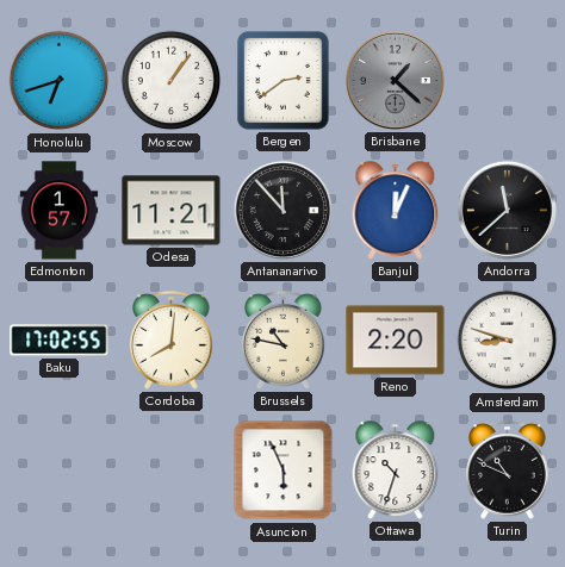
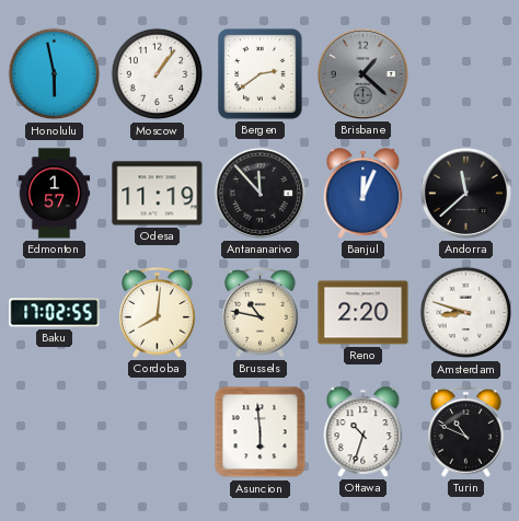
Honolulu: 6:42 -> 5:58 (55, 74)
Odesa: 11:21 -> 11:19 (158, 194)
Asuncion: 5:56 -> 5:59 (261, 432)
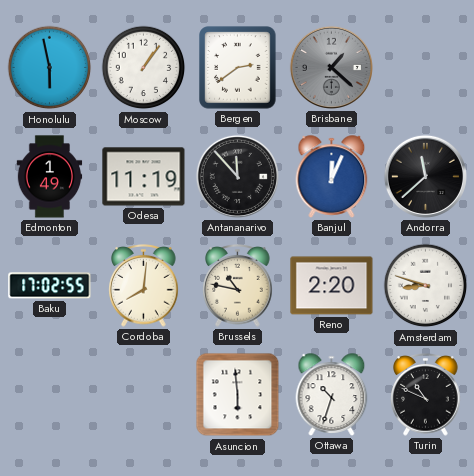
Edmonton: 1:57 -> 1:49 (50, 177)
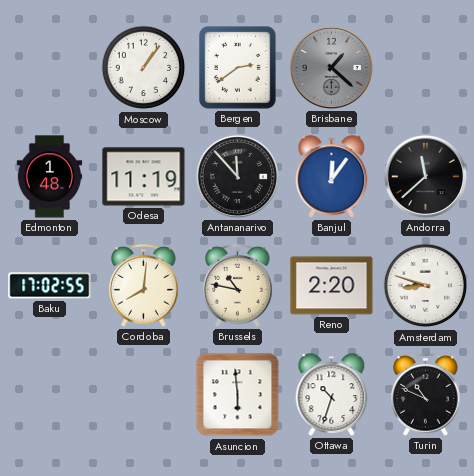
Honolulu: 5:58 -> none (50, 68)
Edmonton: 1:49 -> 1:48 (50, 177)
Banjul: 12:04 -> 12:06 (332, 177)
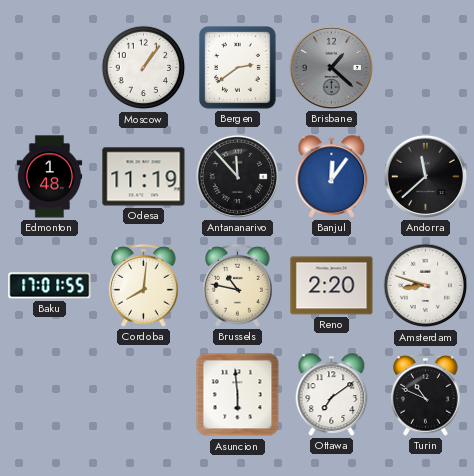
Baku: 17:02 -> 17:01 (50, 286)
Ottawa: 10:33 -> 7:09 (332, 395)
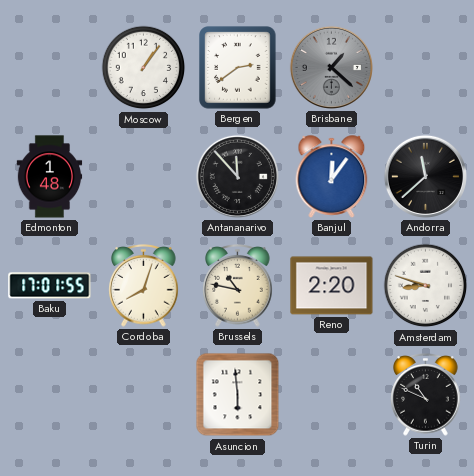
Odesa: 11:19 -> none (144, 177)
Cordoba: 8:01 -> 8:03 (144, 286)
Ottawa: 7:09 -> none (332, 395)
